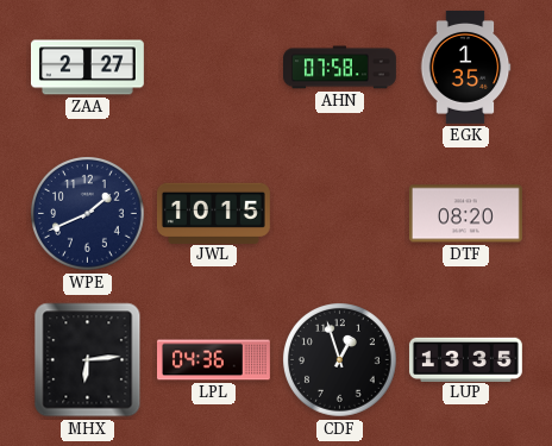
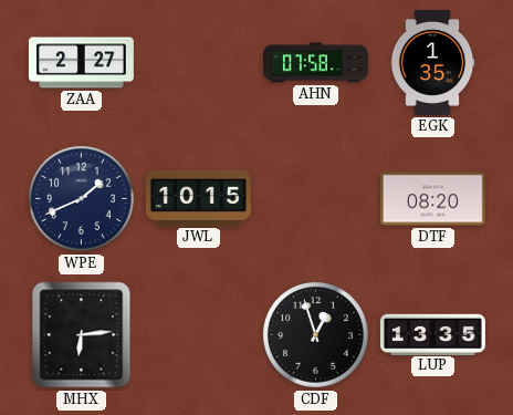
LPL: 04:36 -> none (214, 360)
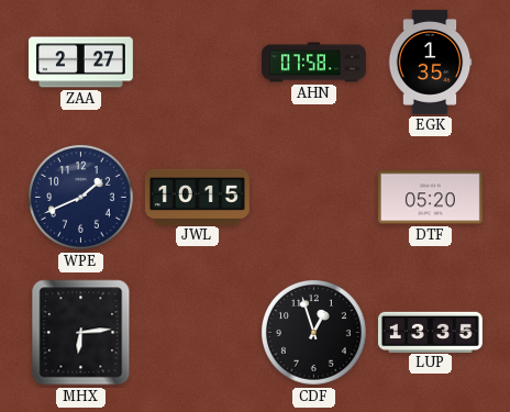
DTF: 08:20 -> 05:20 (430, 198)
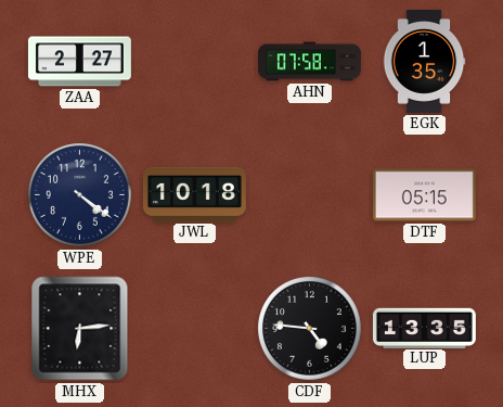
WPE: 1:41 -> 4:21 (80, 195)
JWL: 10:15 -> 10:18 (194, 194)
DTF: 05:20 -> 05:15 (424, 195)
CDF: 12:57 -> 4:46 (310, 329)
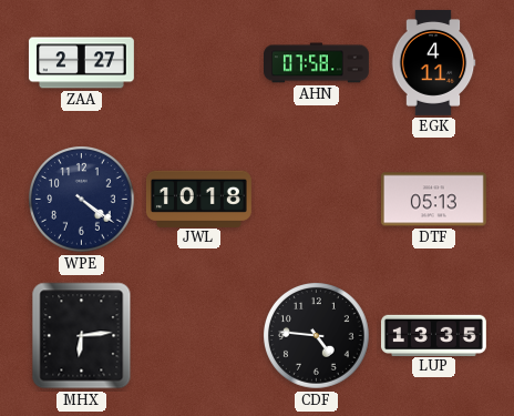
EGK: 1:35 -> 4:11 (433, 62)
DTF: 05:15 -> 05:13 (433, 200)
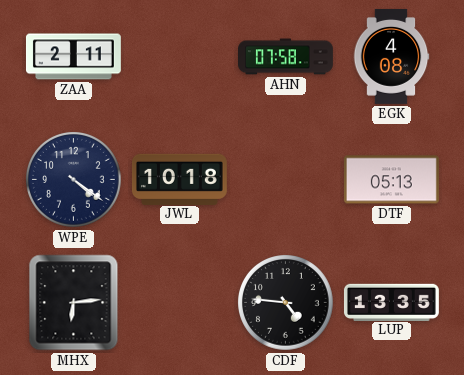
ZAA: 2:27 -> 2:11 (73, 57)
EGK: 4:11 -> 4:08 (391, 56)
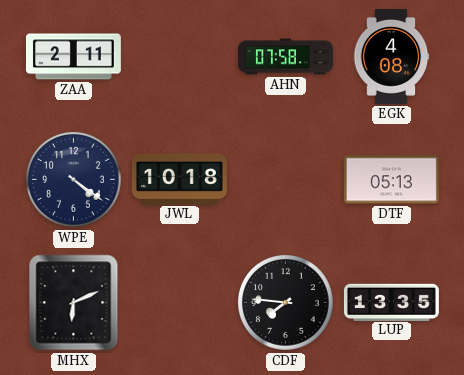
MHX: 6:14 -> 6:11 (74, 303)
CDF: 4:46 -> 7:46 (286, 303)
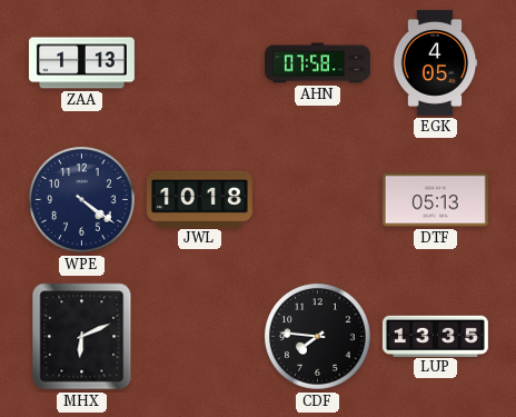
ZAA: 2:11 -> 1:13 (81, 63)
EGK: 4:08 -> 4:05 (435, 62)
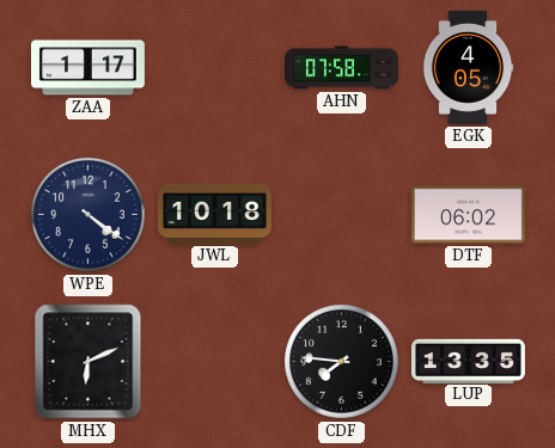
ZAA: 1:13 -> 1:17 (87, 68)
DTF: 05:13 -> 06:02 (468, 215)
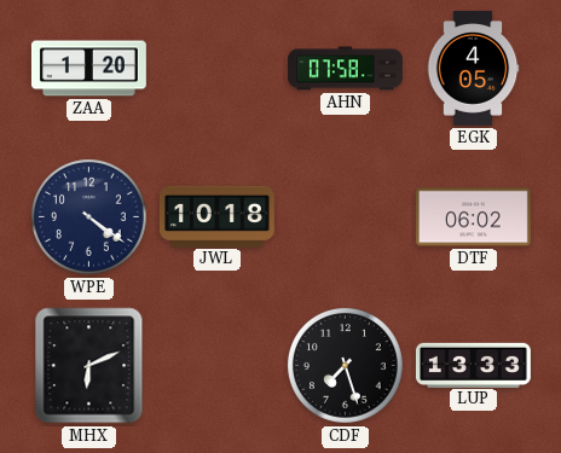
ZAA: 1:17 -> 1:20 (88, 69)
CDF: 7:46 -> 7:27 (346, 366)
LUP: 13:35 -> 13:33 (473, 365)
